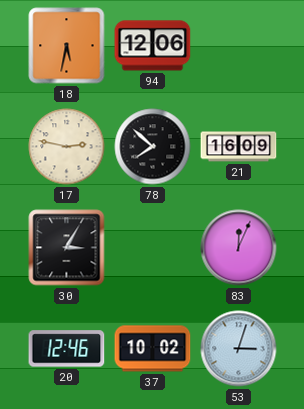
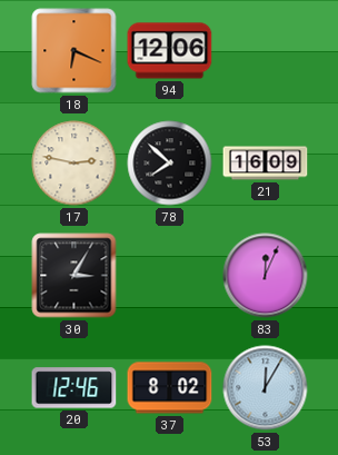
18: 5:32 -> 6:19 (74, 51)
37: 10:02 -> 8:02 (170, 388)
53: 3:03 -> 12:05 (266, 388)
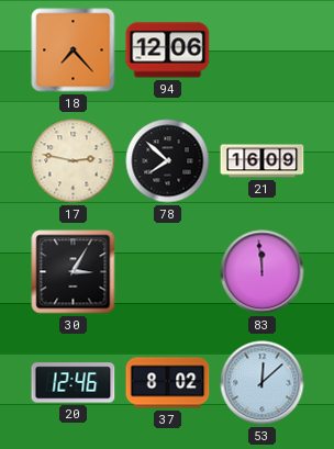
18: 6:19 -> 7:23 (74, 50)
83: 12:04 -> 11:59 (263, 272)
53: 12:05 -> 12:08 (263, 383)
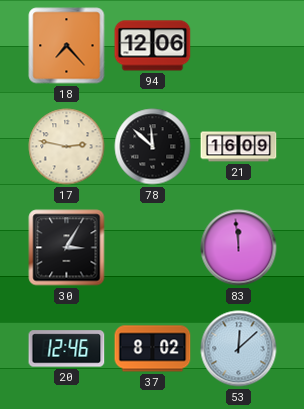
78: 7:52 -> 11:52 (153, 147)
